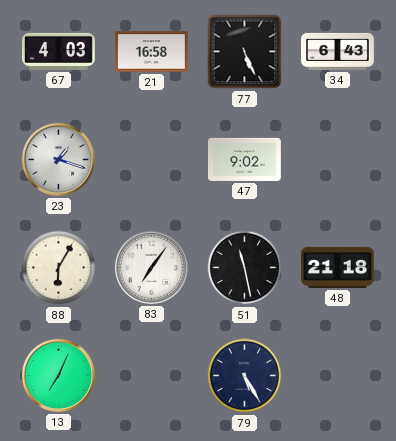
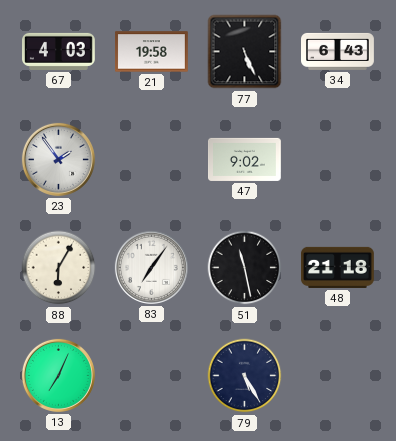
21: 16:58 -> 19:58 (152, 52)
23: 1:18 -> 1:54 (58, 159)
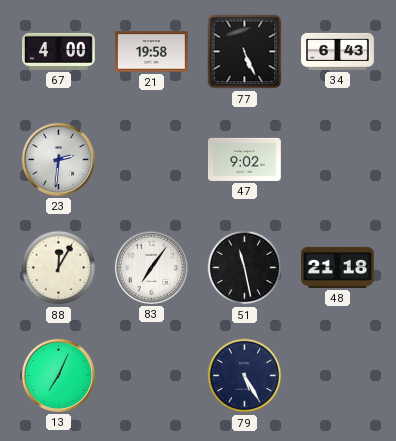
67: 4:03 -> 4:00 (59, 51)
23: 1:54 -> 2:31 (58, 159)
88: 6:05 -> 12:05 (59, 268)
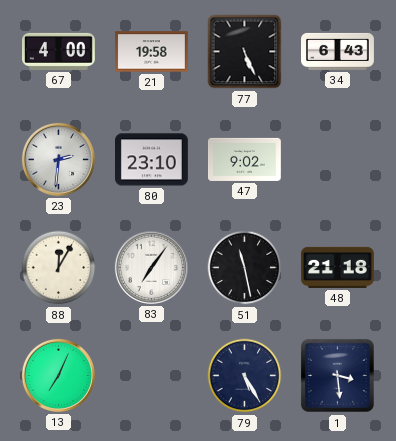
80: none -> 23:10 (152, 160)
1: none -> 3:29 (338, 376)
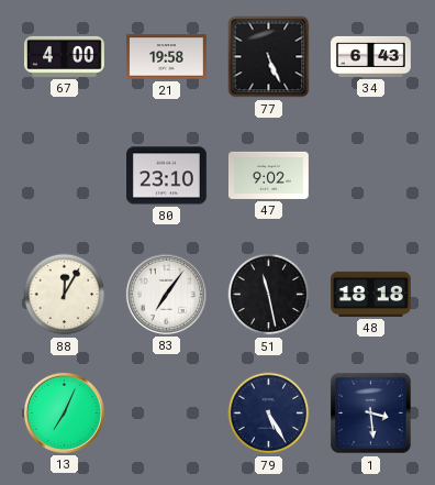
23: 2:31 -> none (58, 159)
48: 21:18 -> 18:18 (370, 294)
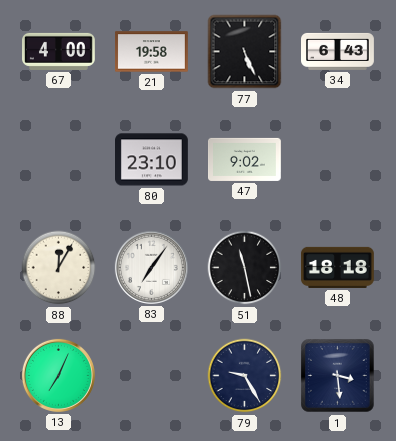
79: 5:25 -> 9:25 (245, 376)
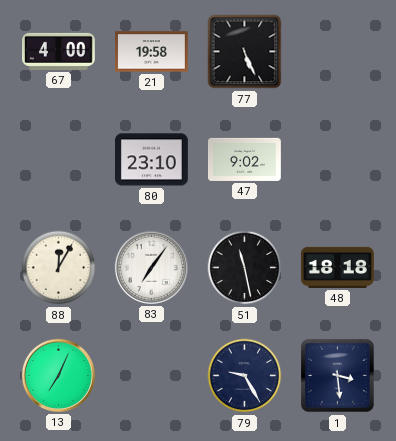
34: 6:43 -> none (338, 51)
